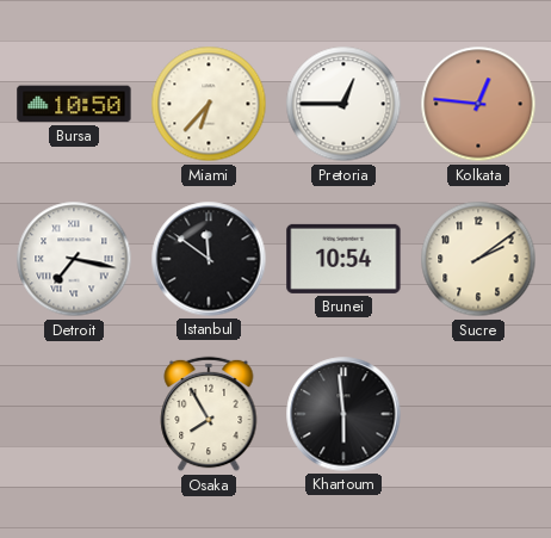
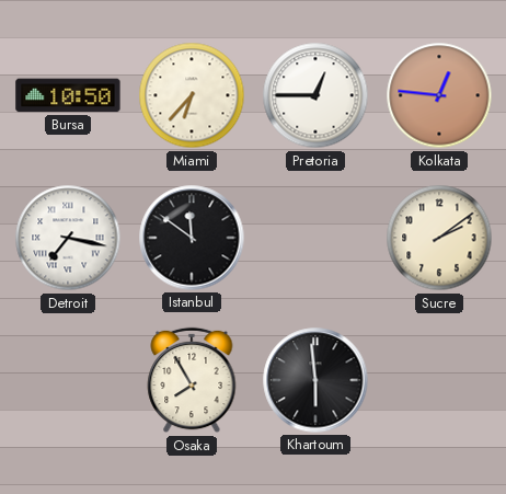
Brunei: 10:54 -> none (343, 259)
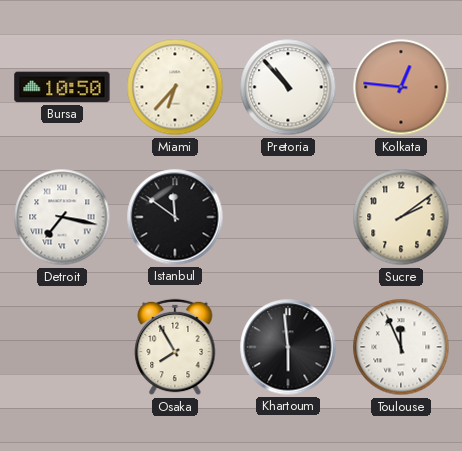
Pretoria: 12:45 -> 10:53 (288, 87)
Toulouse: none -> 11:56 (401, 347)
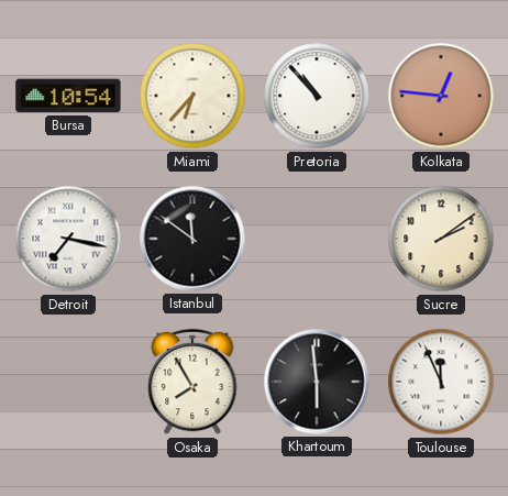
Bursa: 10:50 -> 10:54 (68, 96)
